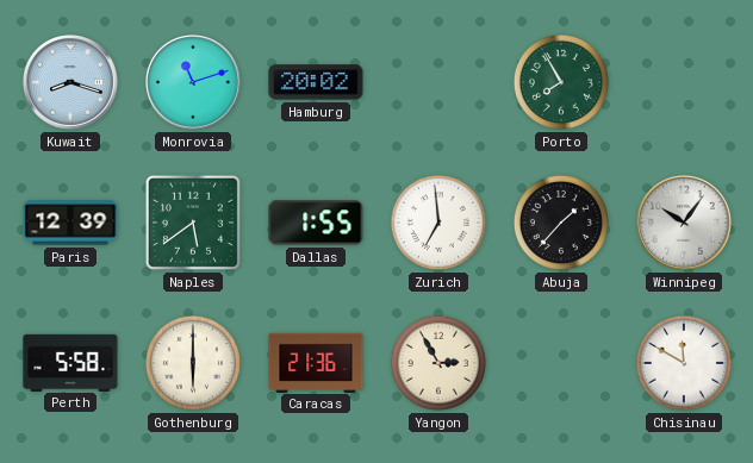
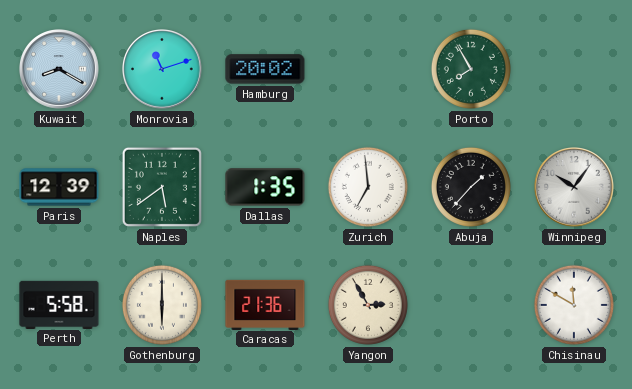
Kuwait: 8:18 -> 8:20 (60, 70)
Dallas: 1:55 -> 1:35 (265, 187)
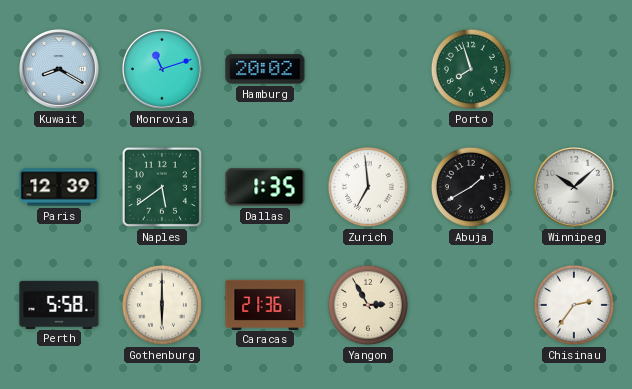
Porto: 7:55 -> 7:57 (471, 69)
Abuja: 1:37 -> 1:40 (471, 187)
Winnipeg: 10:06 -> 10:08 (575, 188)
Chisinau: 11:50 -> 2:36 (574, 305)
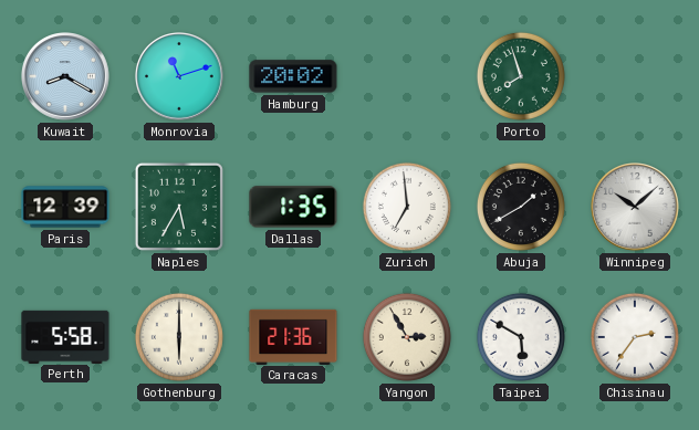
Naples: 5:39 -> 5:35 (179, 207)
Taipei: none -> 5:50 (521, 337)
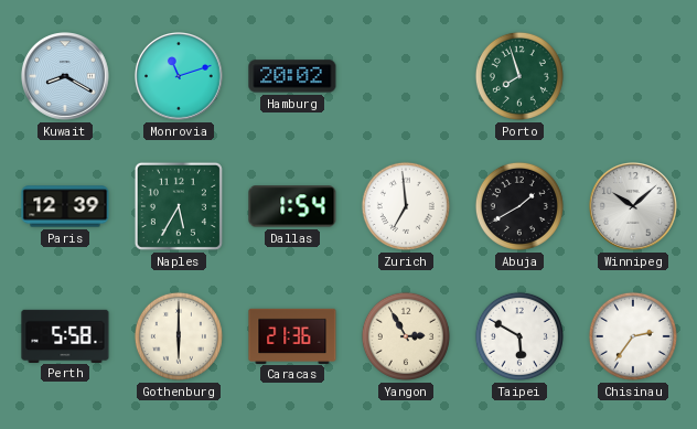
Dallas: 1:35 -> 1:54 (292, 206)
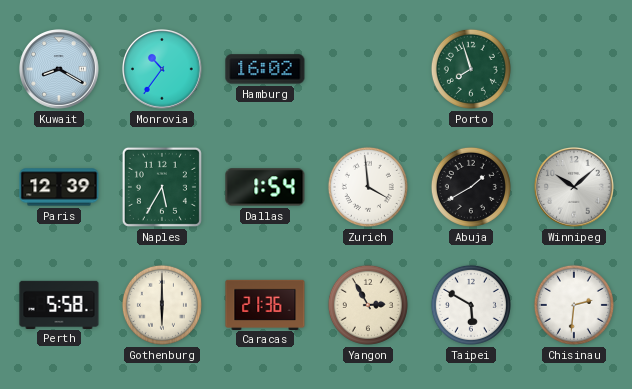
Monrovia: 11:12 -> 10:36 (163, 70)
Hamburg: 20:02 -> 16:02 (265, 69)
Zurich: 6:59 -> 3:59 (368, 187)
Chisinau: 2:36 -> 2:31 (574, 305)
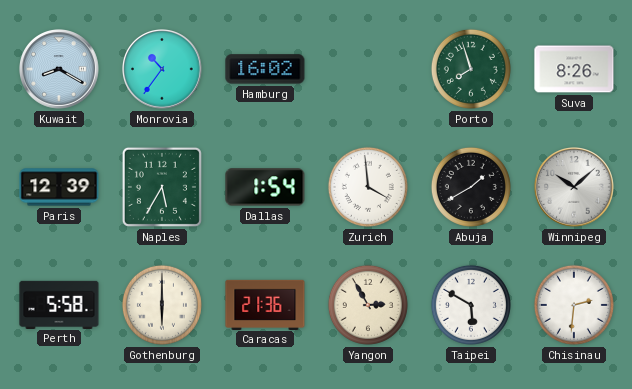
Suva: none -> 8:26 (574, 69)
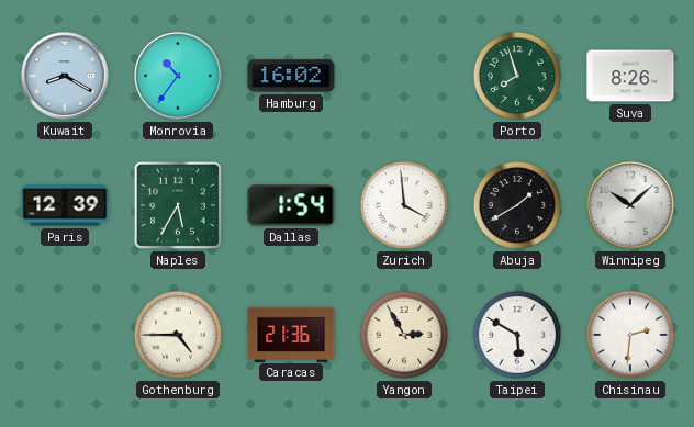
Perth: 5:58 -> none (59, 304)
Gothenburg: 6:00 -> 4:45 (178, 335)
